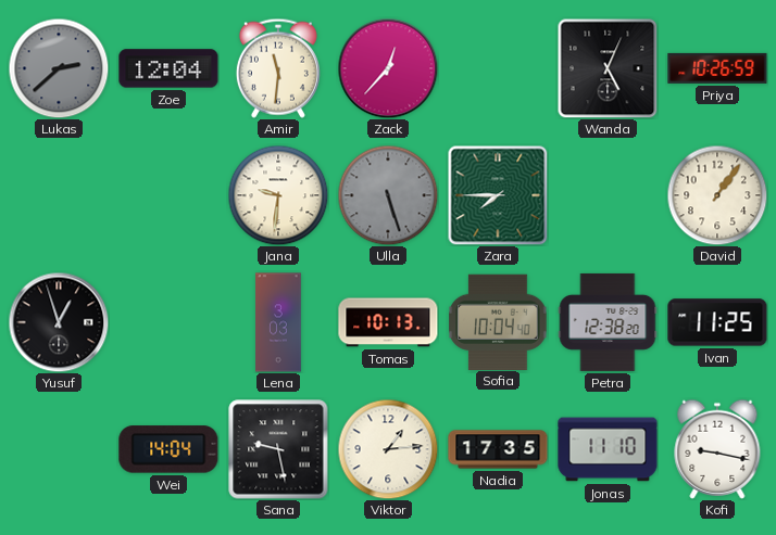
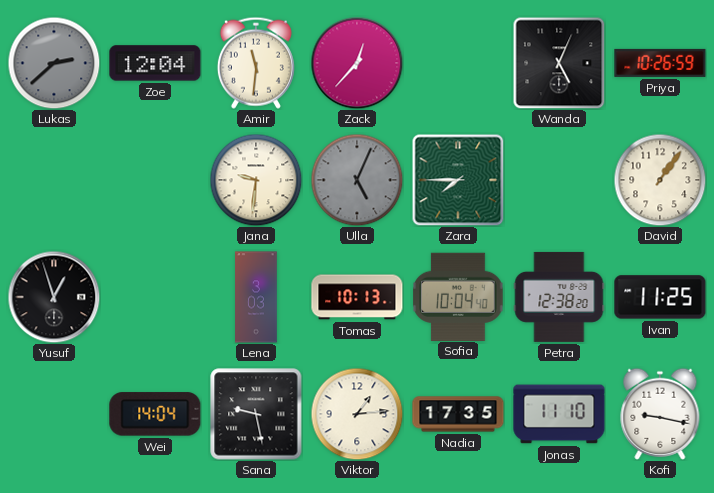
Ulla: 5:27 -> 5:04 (357, 180)
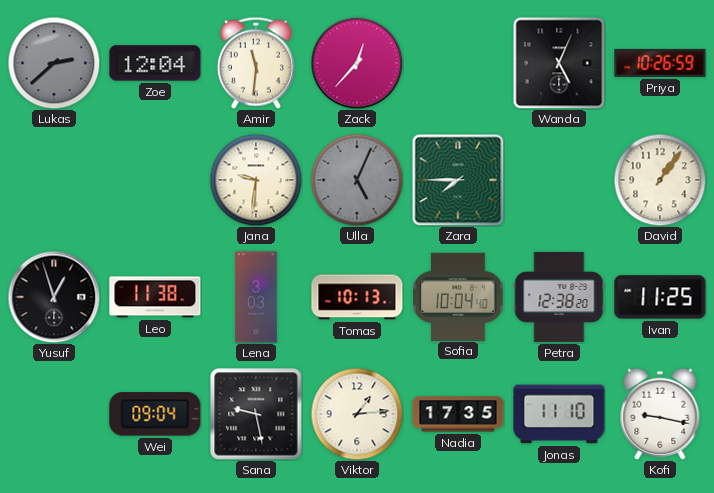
Leo: none -> 11:38 (155, 297)
Wei: 14:04 -> 09:04 (155, 414)
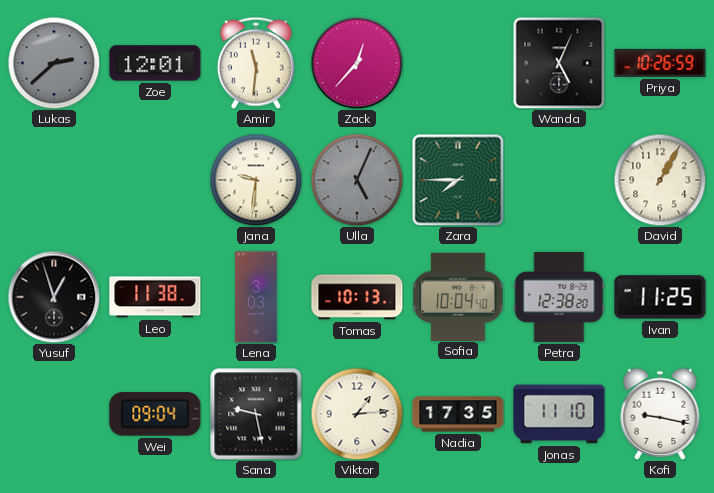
Zoe: 12:04 -> 12:01 (155, 63)
David: 1:06 -> 1:05 (660, 180)
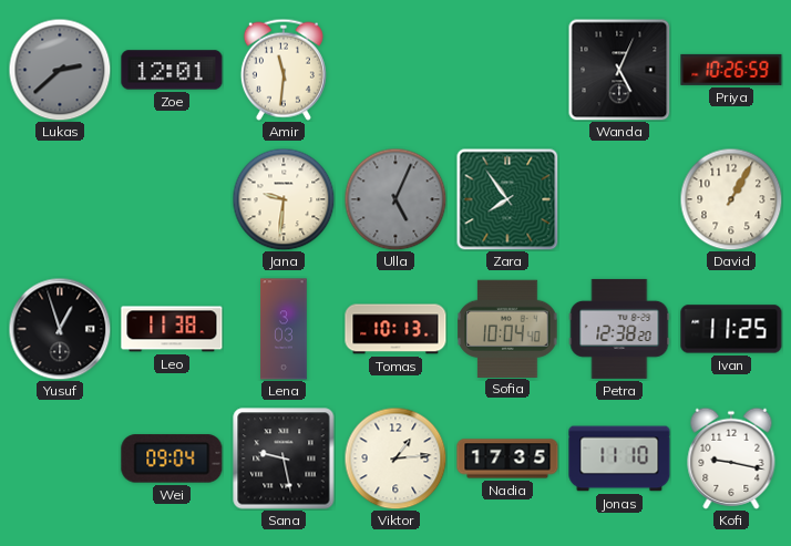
Zack: 12:37 -> none (357, 63)
Zara: 7:45 -> 7:54 (507, 199)
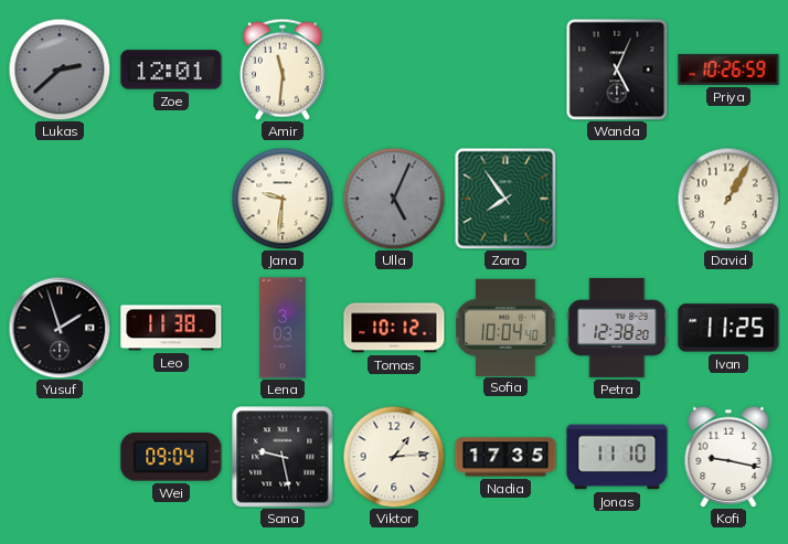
Yusuf: 12:57 -> 1:57 (60, 328)
Tomas: 10:13 -> 10:12 (394, 328)
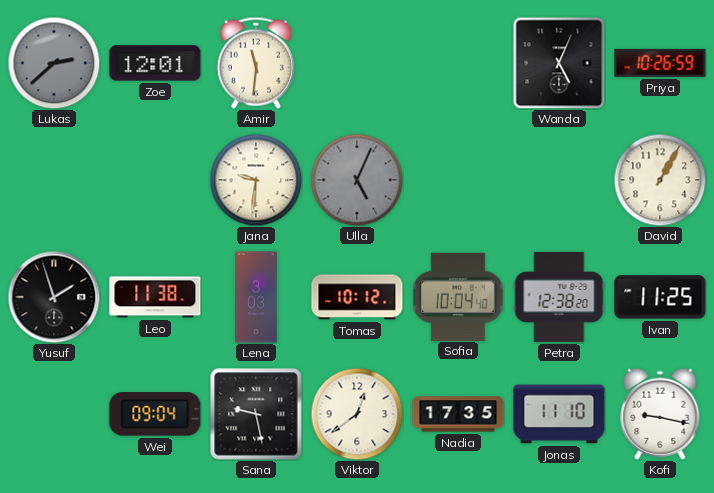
Zara: 7:54 -> none (505, 199)
Viktor: 1:14 -> 12:39 (357, 414)
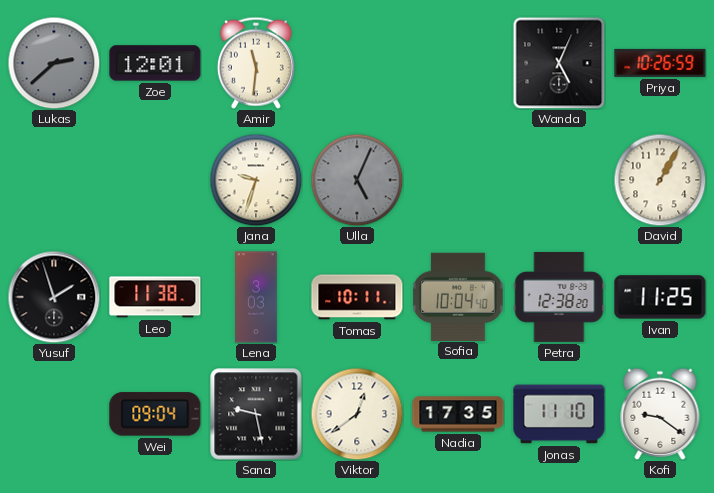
Jana: 9:31 -> 9:33 (256, 180)
Tomas: 10:12 -> 10:11 (357, 297)
Kofi: 9:17 -> 9:21 (660, 414)
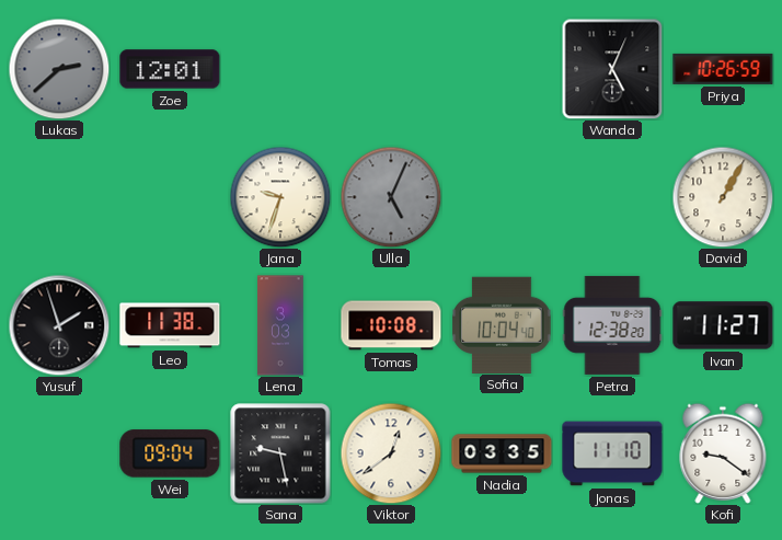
Amir: 11:31 -> none (256, 63)
Tomas: 10:11 -> 10:08 (391, 325)
Ivan: 11:25 -> 11:27 (723, 325)
Nadia: 17:35 -> 03:35 (502, 453)
